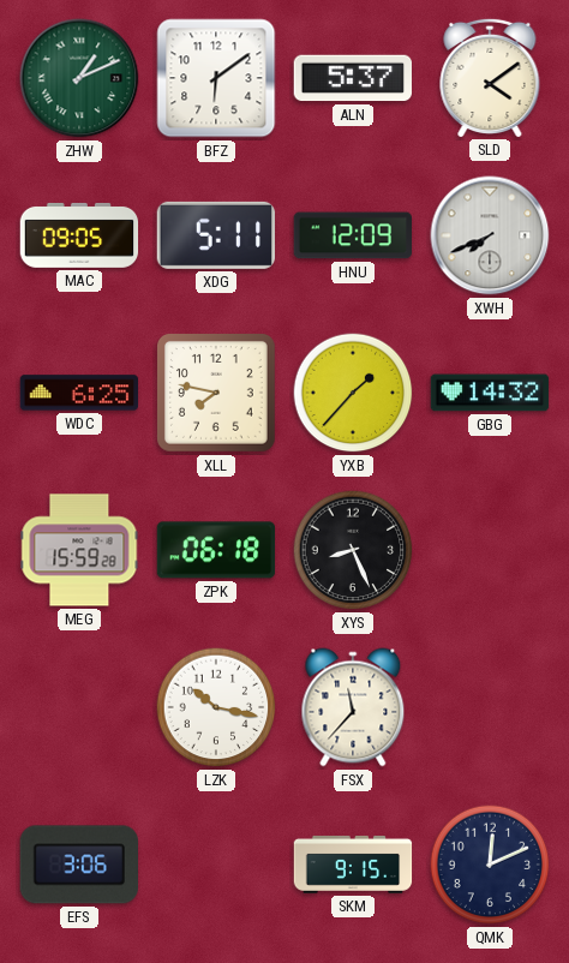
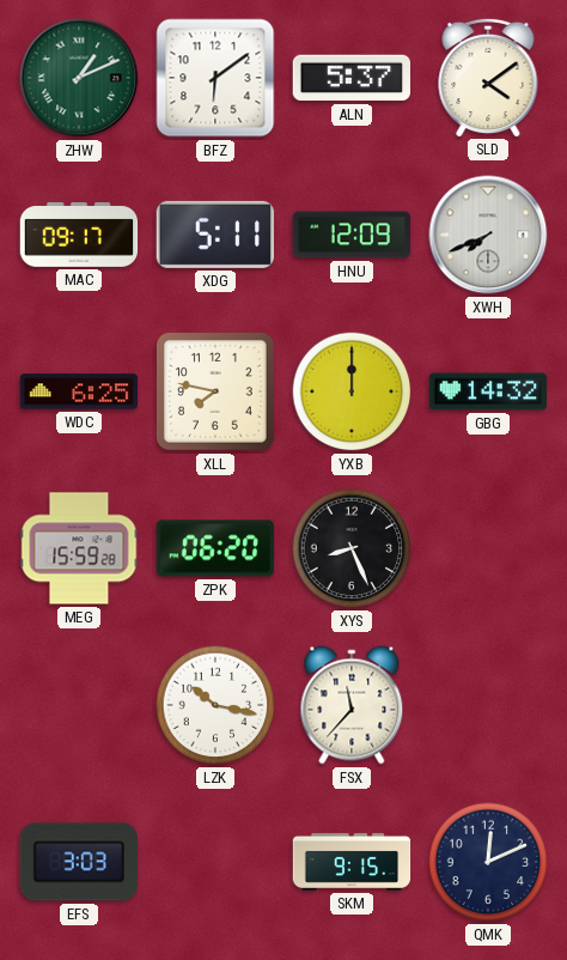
MAC: 09:05 -> 09:17 (79, 235)
YXB: 1:37 -> 12:00 (352, 391)
ZPK: 06:18 -> 06:20 (215, 548)
EFS: 3:06 -> 3:03 (78, 862)
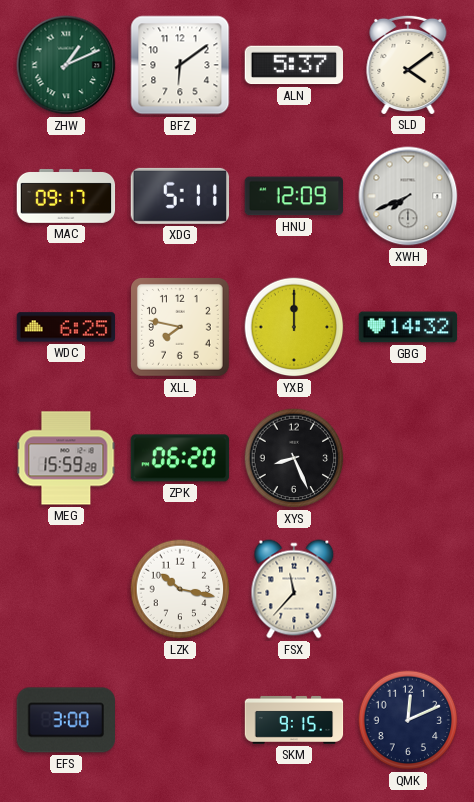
EFS: 3:03 -> 3:00 (65, 720)
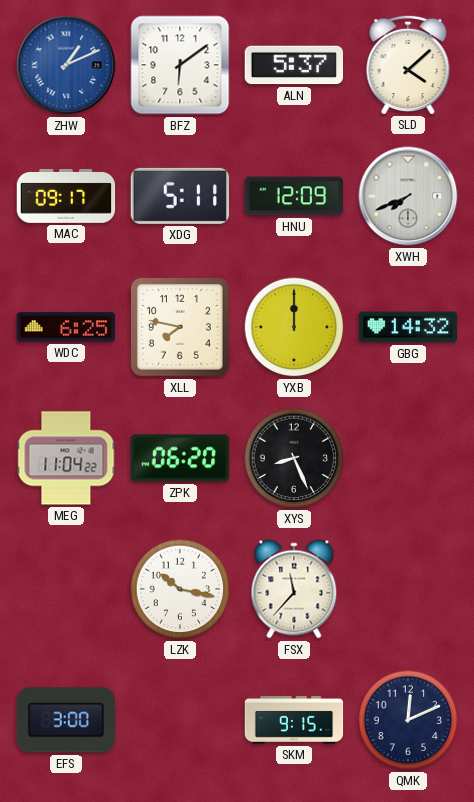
ZHW dial: green -> blue (66, 65)
SLD: 4:09 -> 4:08 (408, 64)
MEG: 15:59 -> 11:04 (66, 458)
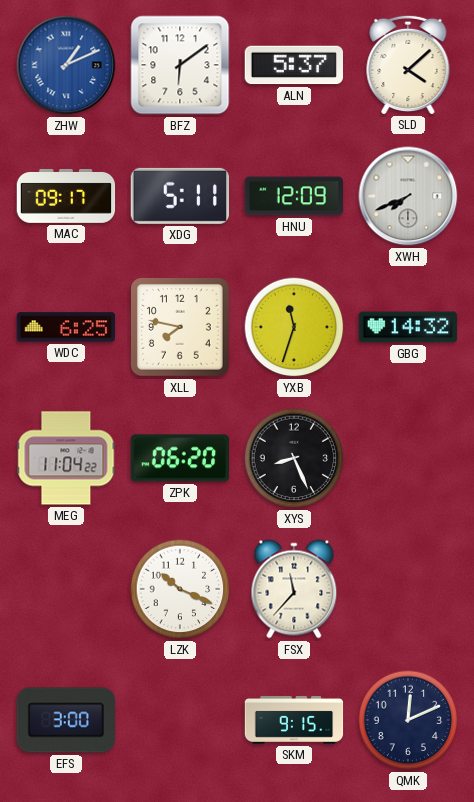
YXB: 12:00 -> 11:33 (294, 327)
LZK: 10:17 -> 10:19 (180, 589)
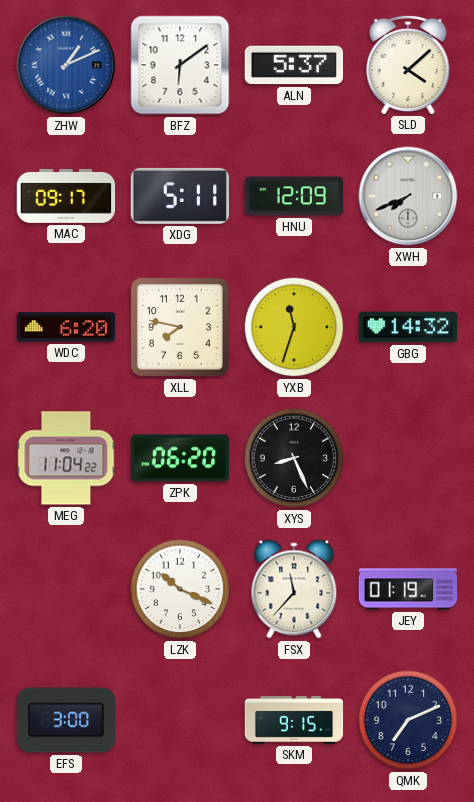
WDC: 6:25 -> 6:20 (66, 327)
JEY: none -> 01:19 (408, 589)
QMK: 12:11 -> 7:11 (408, 720)
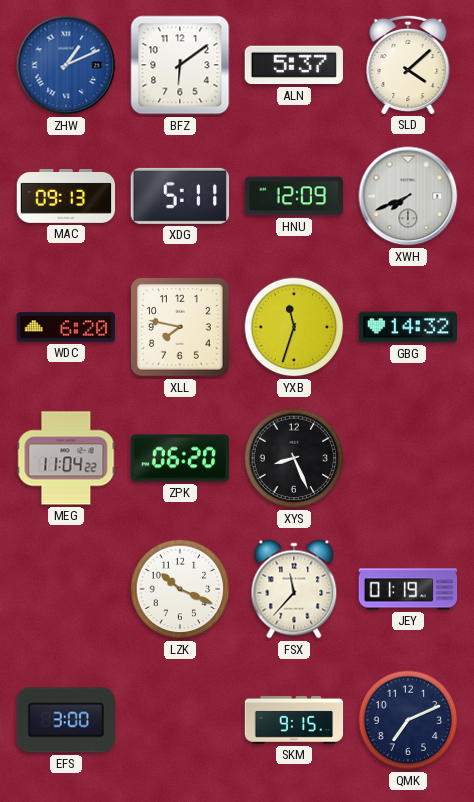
MAC: 09:17 -> 09:13 (66, 196)
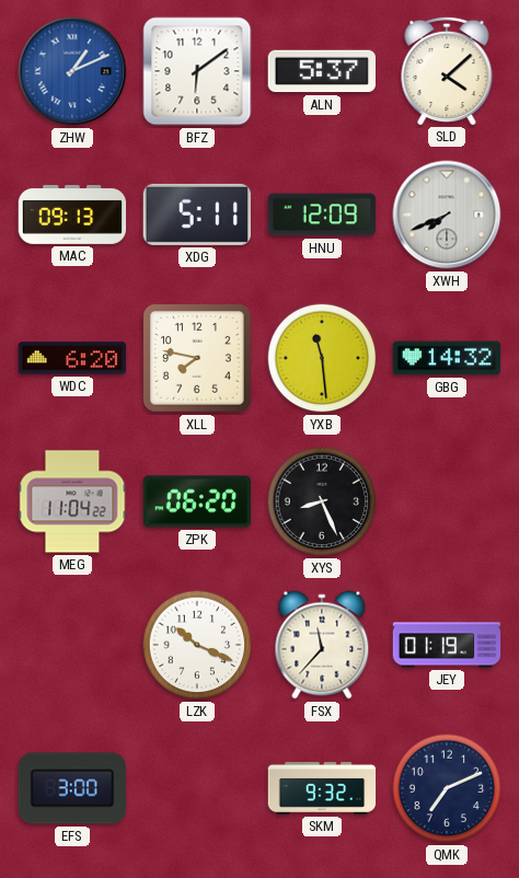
YXB: 11:33 -> 11:29 (322, 358)
SKM: 9:15 -> 9:32 (322, 788)
